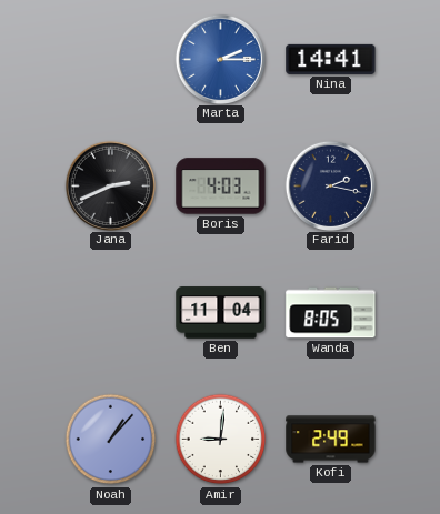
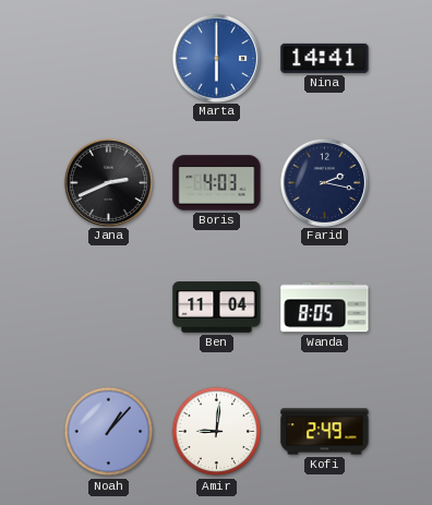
Marta: 2:15 -> 6:00 (216, 58)
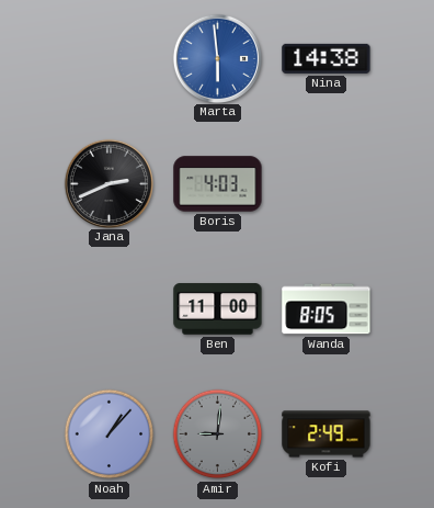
Marta: 6:00 -> 5:59 (217, 58)
Nina: 14:41 -> 14:38 (327, 58)
Farid: 2:17 -> none (324, 182)
Ben: 11:04 -> 11:00 (218, 309)
Amir dial: white -> grey (218, 434)
